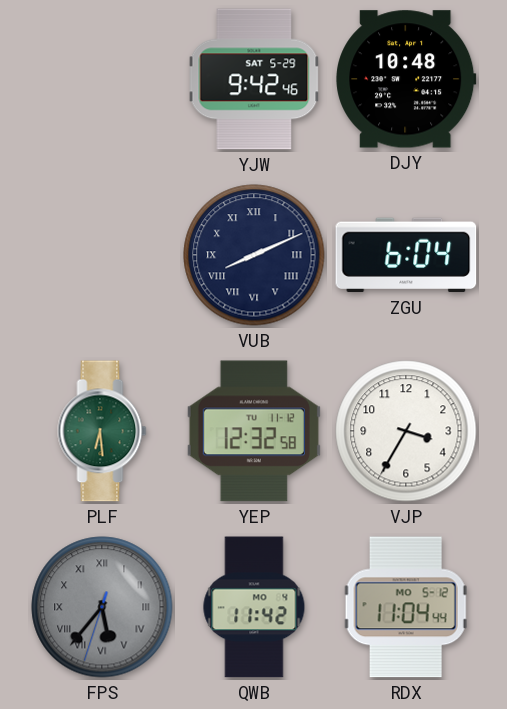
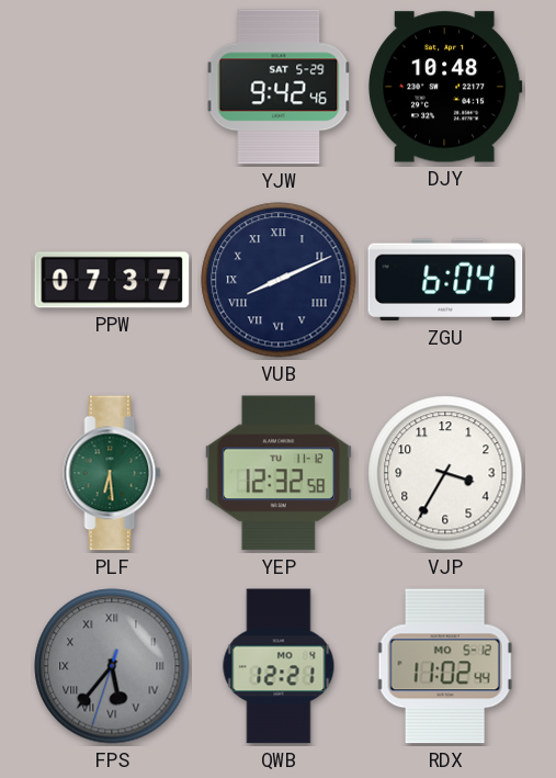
PPW: none -> 07:37 (112, 280)
QWB: 11:42 -> 12:21 (279, 666)
RDX: 11:04 -> 11:02 (445, 666)
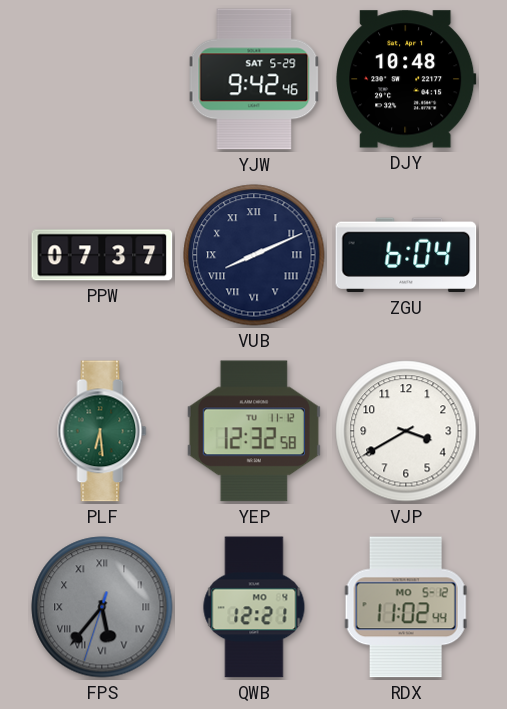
VJP: 3:35 -> 3:40 (406, 431)
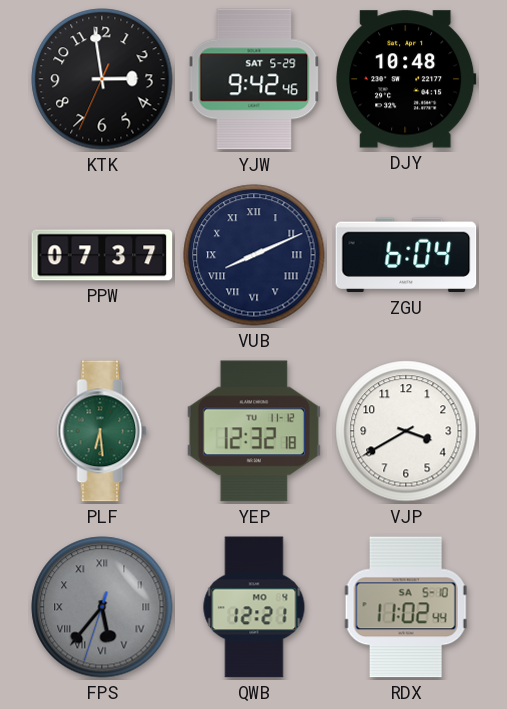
KTK: none -> 2:58 (102, 79)
YEP: 12:32:58 -> 12:32:18 (254, 431)
RDX date: MO 5-12 -> SA 5-10 (406, 607)
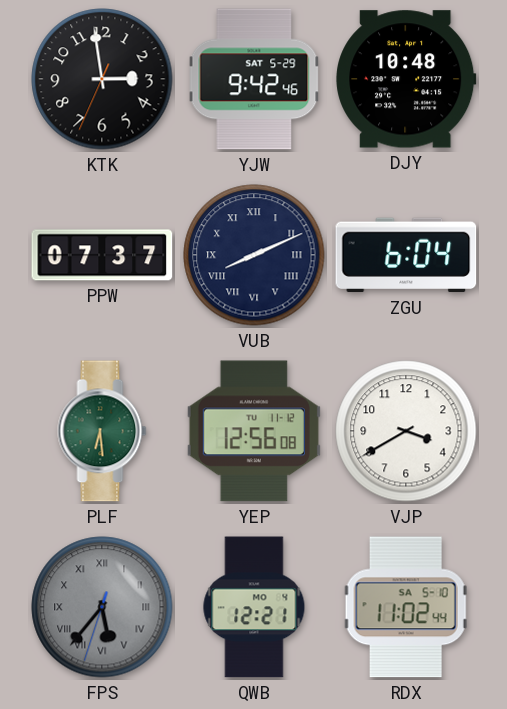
YEP: 12:32 -> 12:56 (254, 431)
